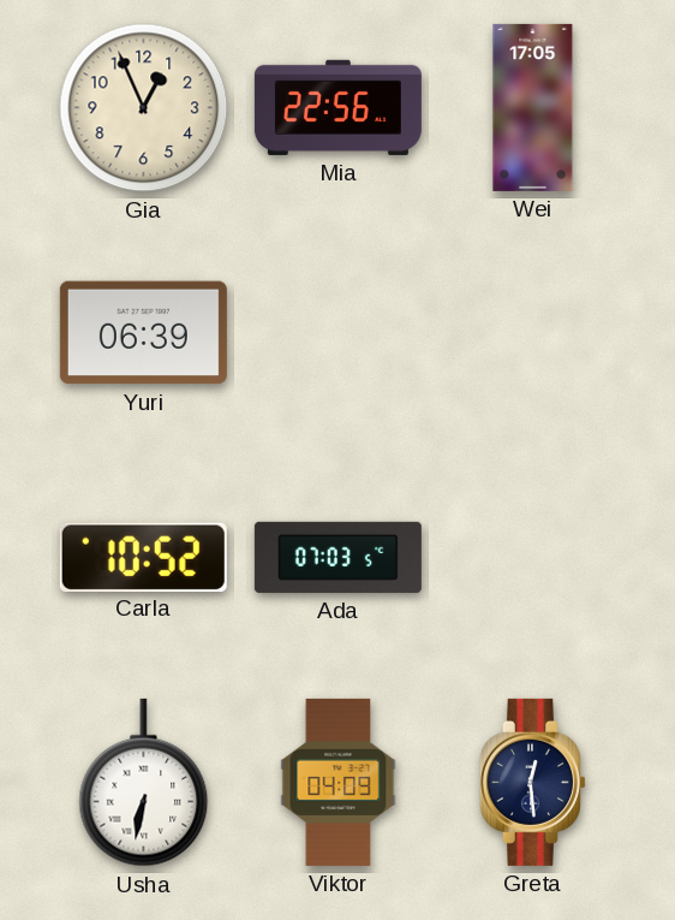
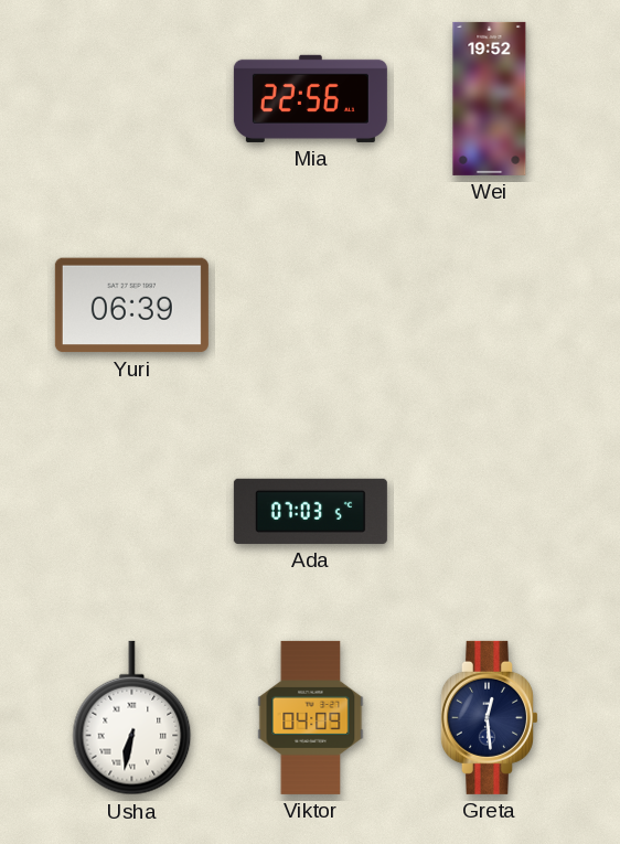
Gia: 12:56 -> none (144, 108)
Wei: 17:05 -> 19:52 (490, 98)
Carla: 10:52 -> none (143, 557)
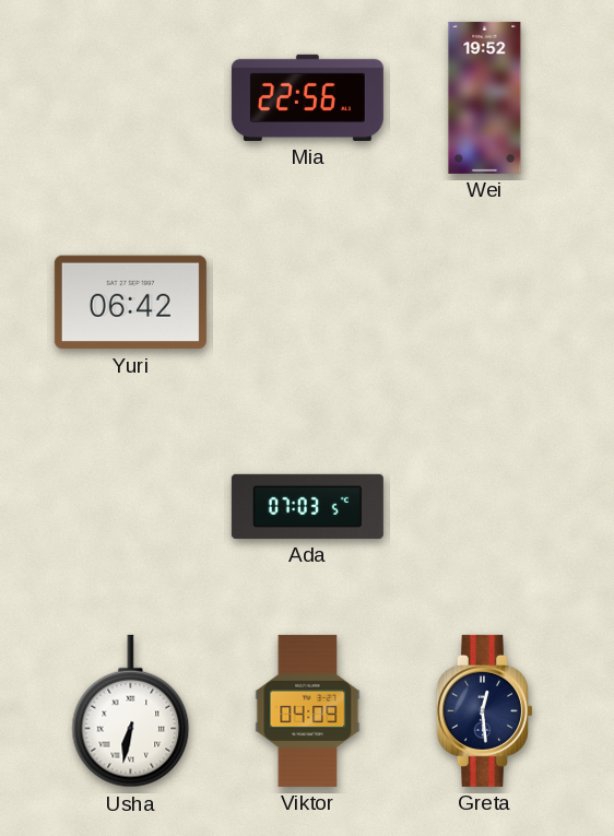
Yuri: 06:39 -> 06:42 (130, 303)
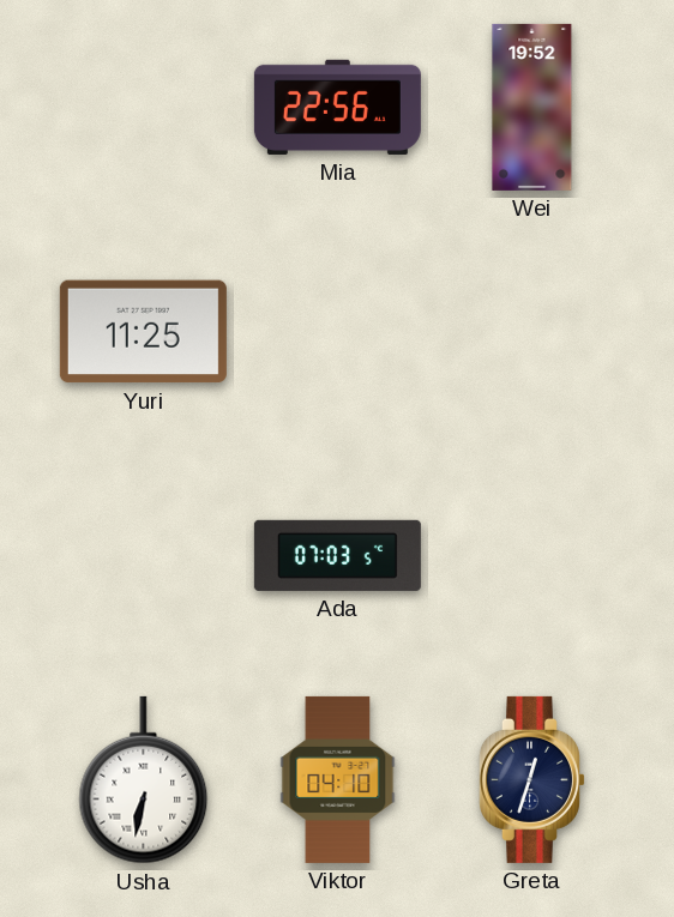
Yuri: 06:42 -> 11:25 (143, 332)
Viktor: 04:09 -> 04:10 (338, 779)
Greta: 12:29 -> 12:33 (531, 779)
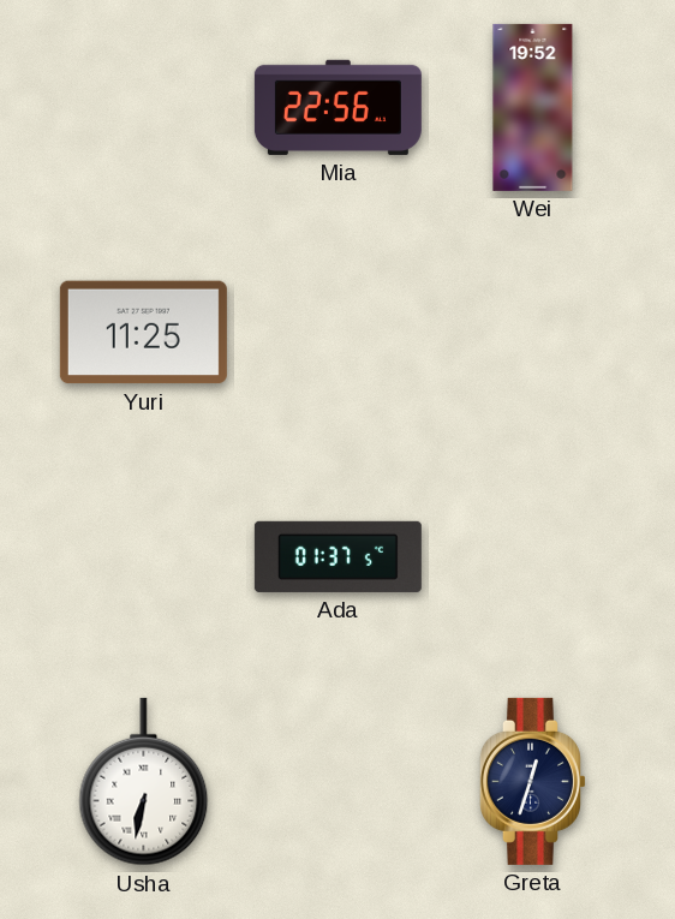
Ada: 07:03 -> 01:37 (337, 556)
Viktor: 04:10 -> none (338, 779)
